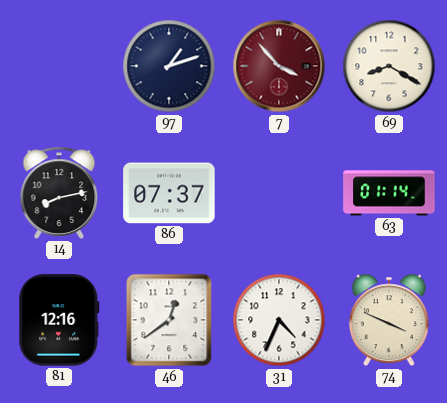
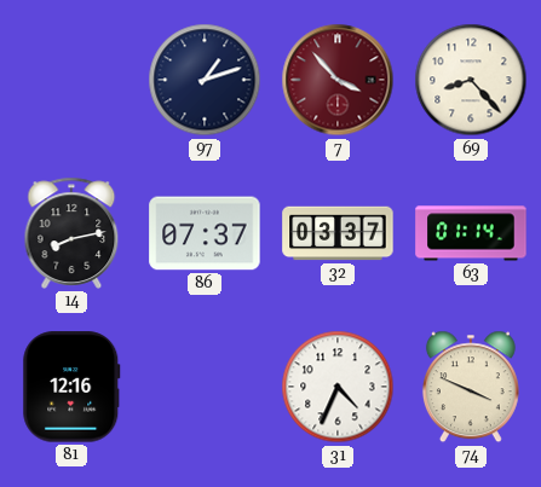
69: 8:20 -> 8:23 (471, 80)
32: none -> 03:37 (338, 233)
46: 12:39 -> none (169, 320)
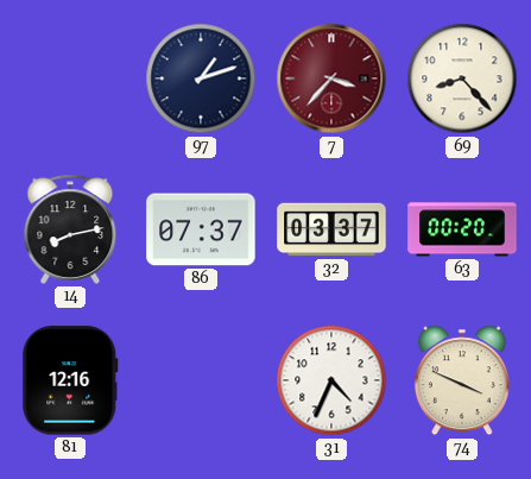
7: 3:53 -> 3:37 (331, 78)
63: 01:14 -> 00:20 (462, 229)
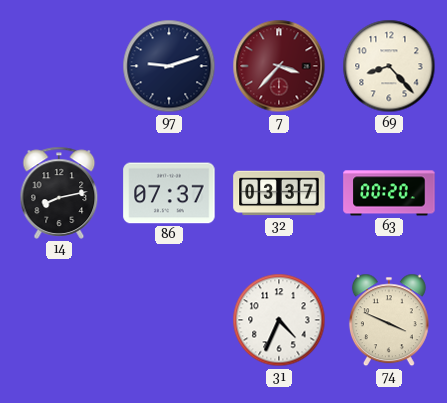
97: 1:12 -> 9:12 (169, 66)
81: 12:16 -> none (70, 380)
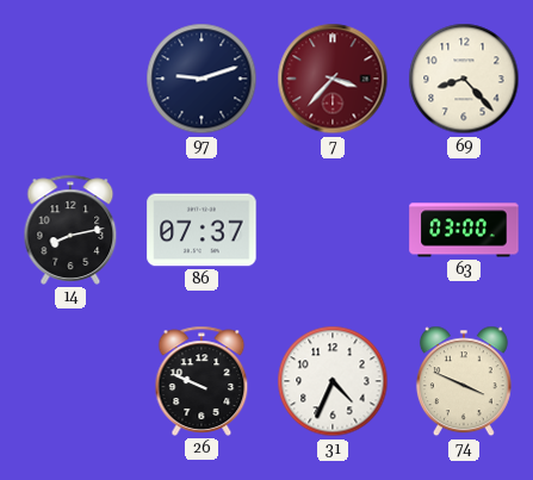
32: 03:37 -> none (279, 193)
63: 00:20 -> 03:00 (464, 230)
26: none -> 9:49 (202, 381)
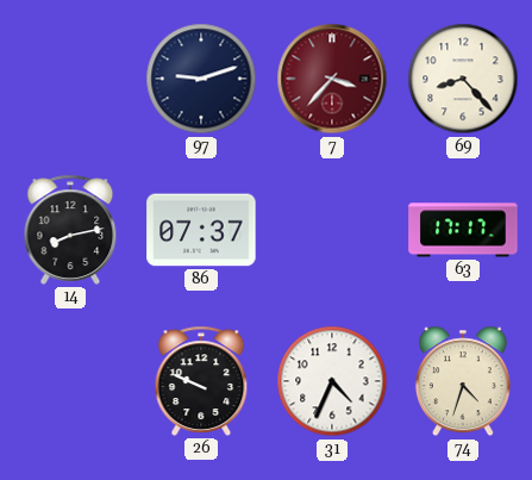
63: 03:00 -> 17:17 (463, 230)
74: 3:49 -> 4:33 (463, 381)
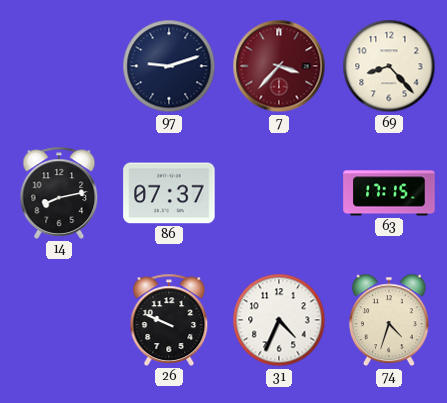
63: 17:17 -> 17:15 (389, 193)
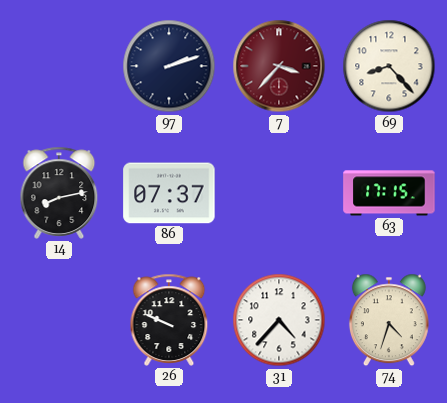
97: 9:12 -> 2:12 (169, 66)
31: 4:34 -> 4:37 (279, 320)
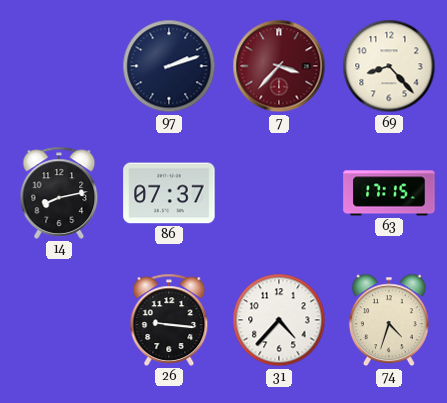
26: 9:49 -> 9:16 (169, 320)
